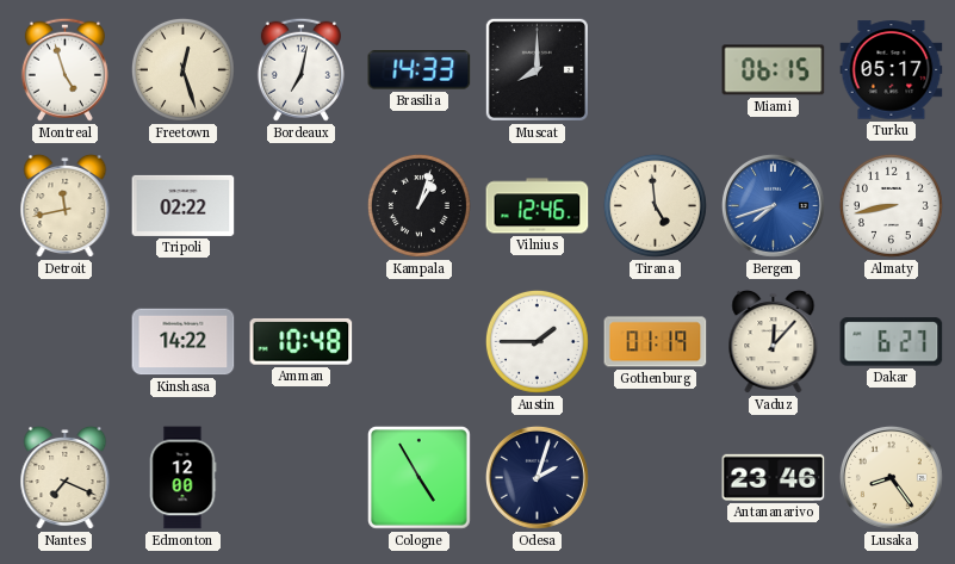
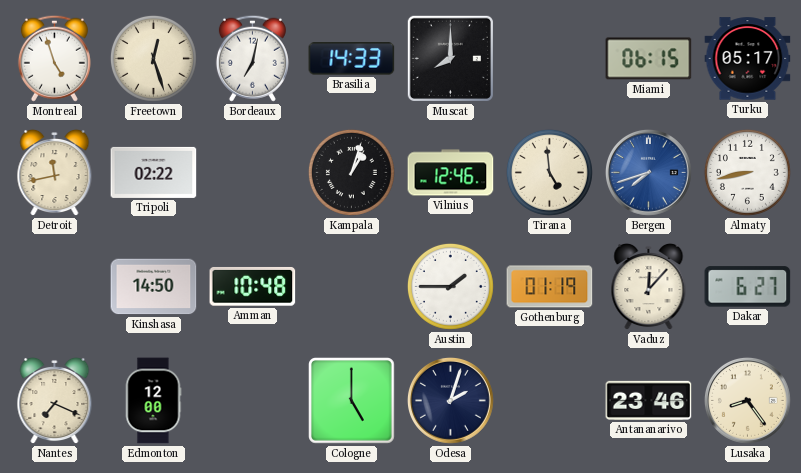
Kinshasa: 14:22 -> 14:50 (154, 287)
Cologne: 4:55 -> 5:00 (352, 401)
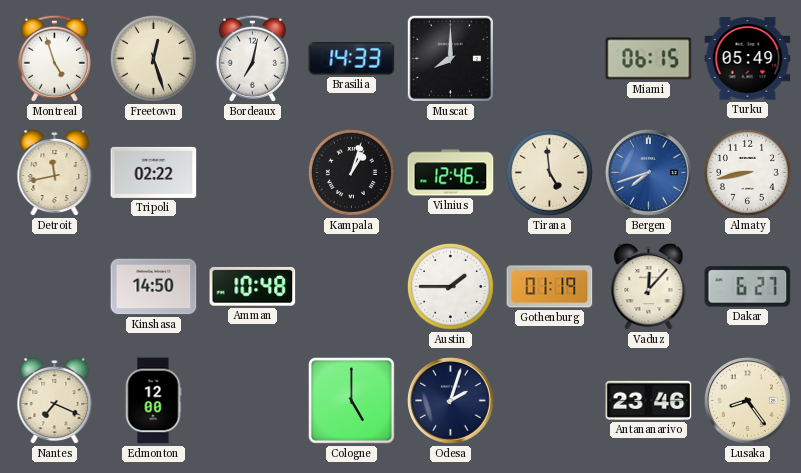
Turku: 05:17 -> 05:49 (748, 59)
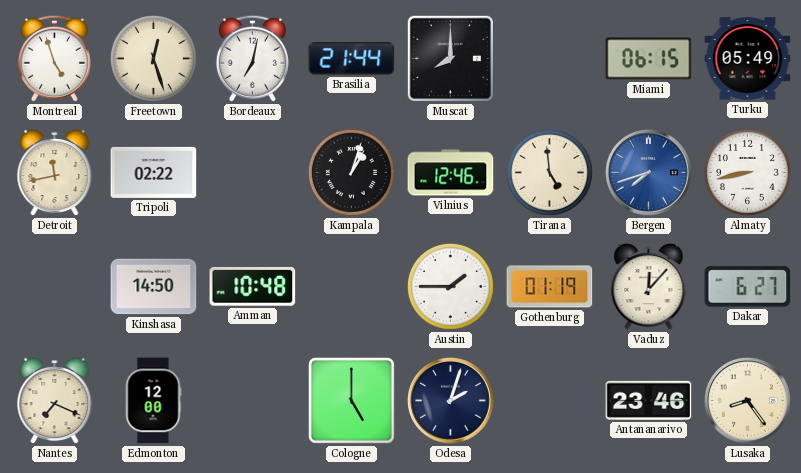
Brasilia: 14:33 -> 21:44 (352, 59)
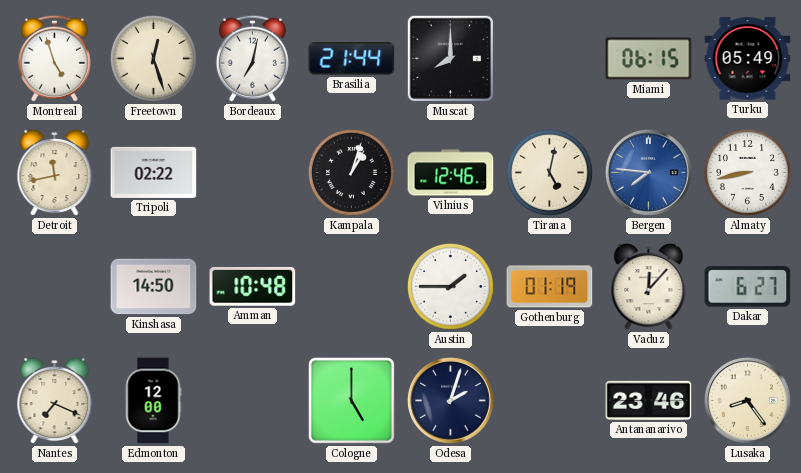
Tirana: 4:59 -> 5:02 (549, 172)
Bergen: 7:42 -> 7:46 (648, 173)
